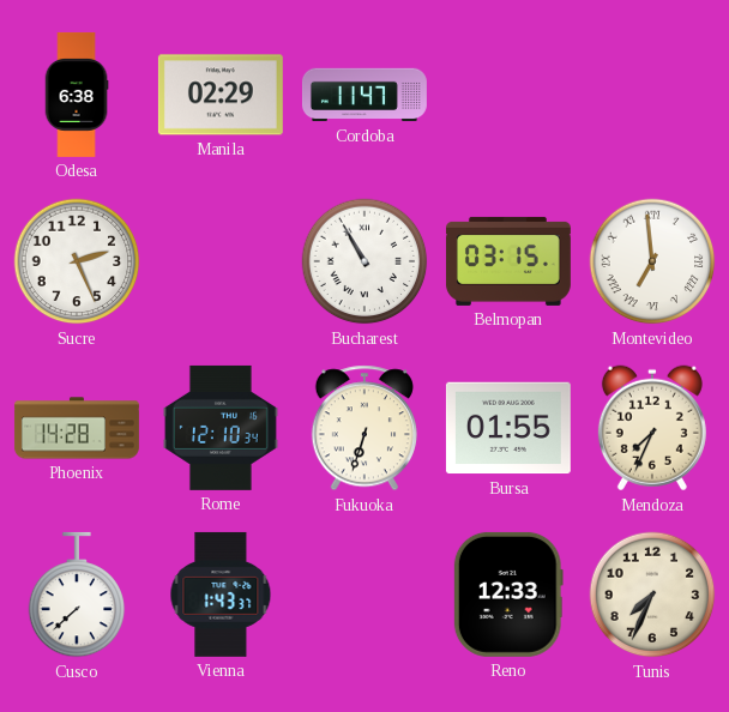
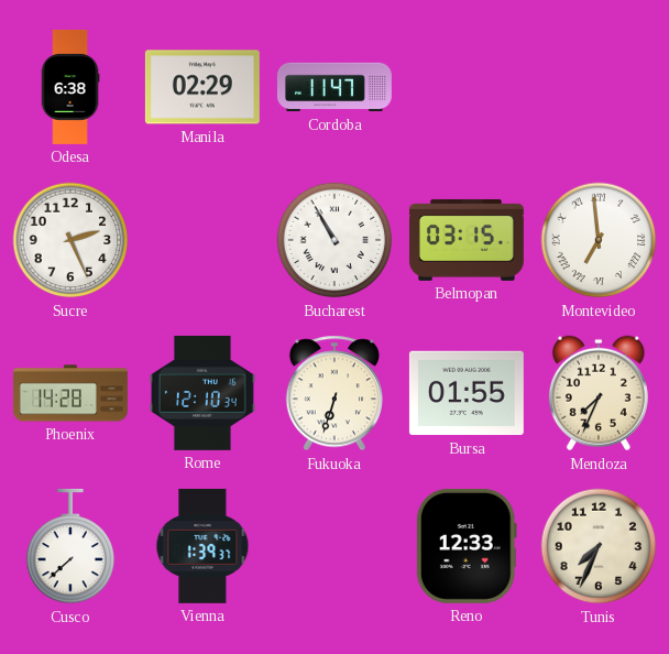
Vienna: 1:43 -> 1:39 (202, 546)
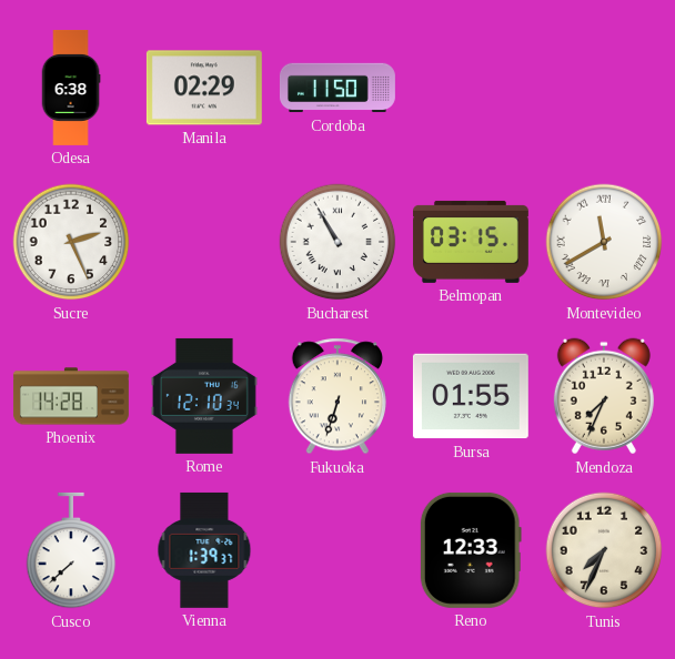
Cordoba: 11:47 -> 11:50 (337, 88)
Montevideo: 6:59 -> 11:40 (604, 242)
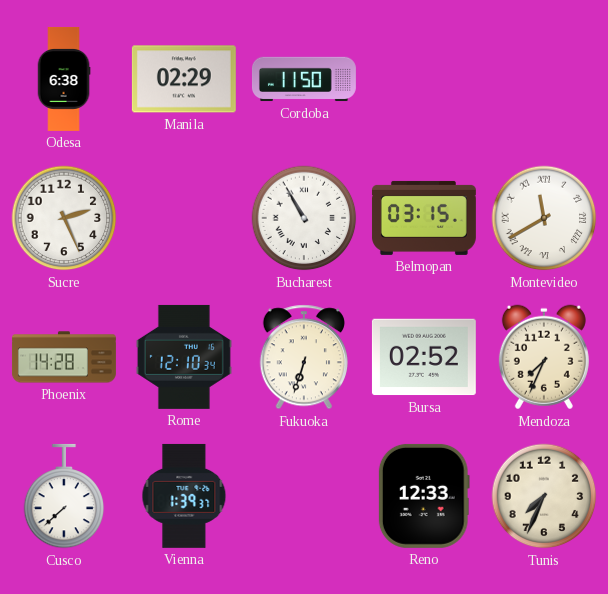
Bursa: 01:55 -> 02:52 (424, 357)
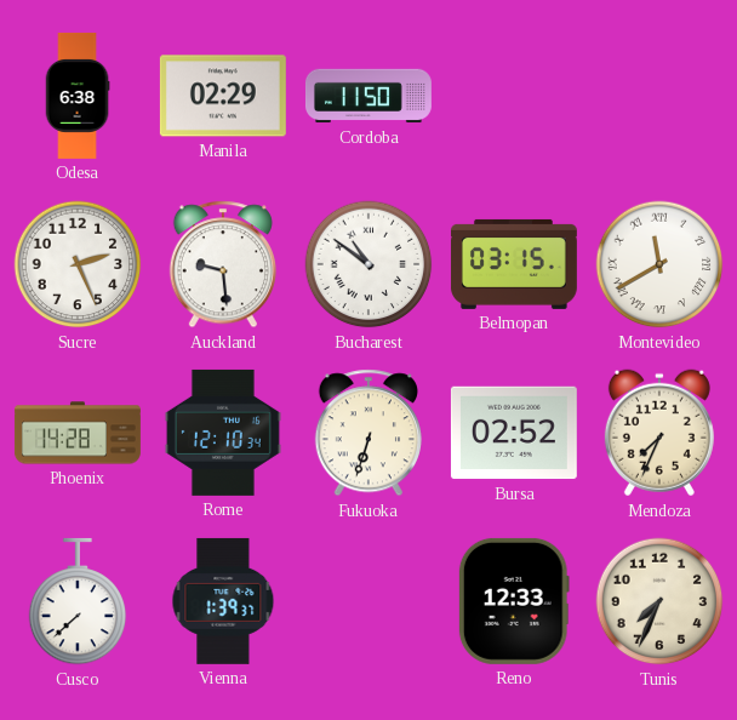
Auckland: none -> 9:29 (223, 264)
Bucharest: 10:55 -> 10:51 (368, 264)
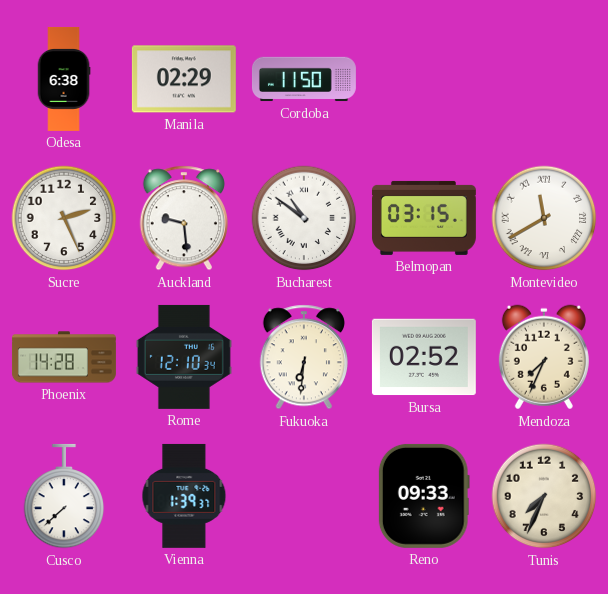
Fukuoka: 6:33 -> 6:31 (304, 357)
Reno: 12:33 -> 09:33 (424, 496)
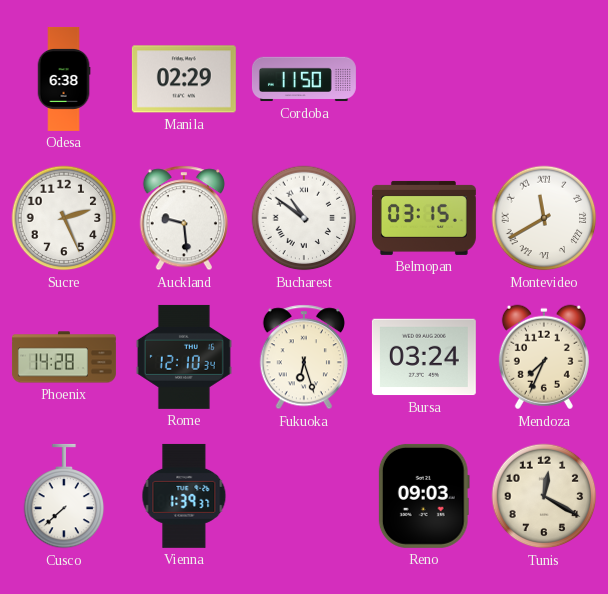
Fukuoka: 6:31 -> 6:27 (304, 357)
Bursa: 02:52 -> 03:24 (424, 357)
Reno: 09:33 -> 09:03 (424, 496)
Tunis: 7:34 -> 12:20 (544, 496)
